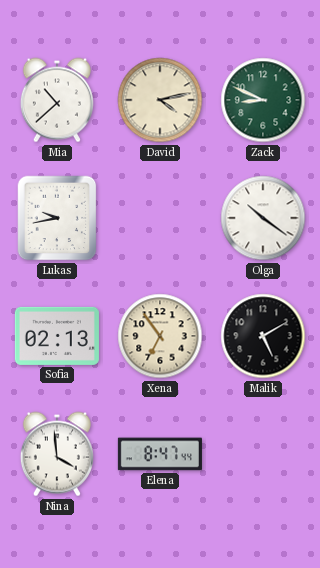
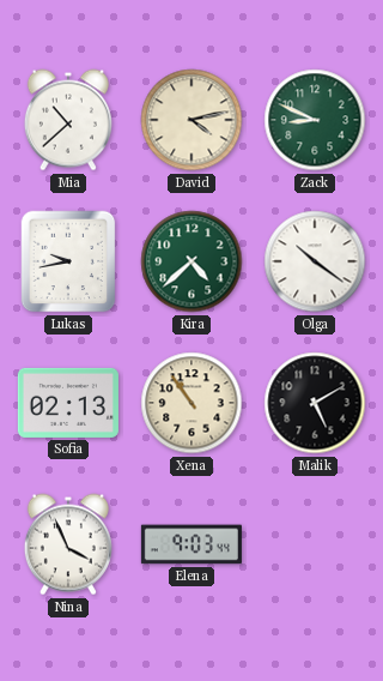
Kira: none -> 4:38 (191, 261)
Xena: 6:54 -> 10:54 (191, 403)
Nina: 3:59 -> 3:56 (68, 544)
Elena: 8:47 -> 9:03 (191, 544)
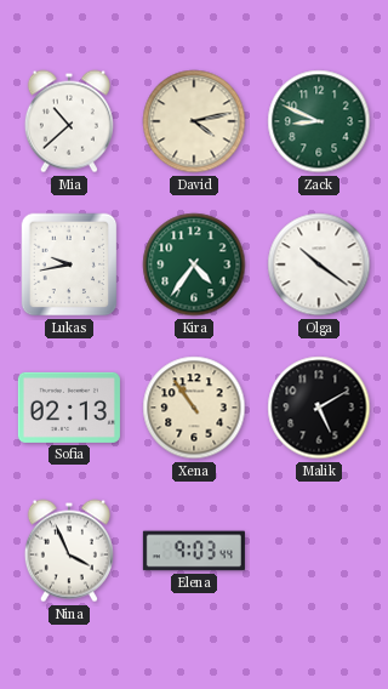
Kira: 4:38 -> 4:36 (194, 264)
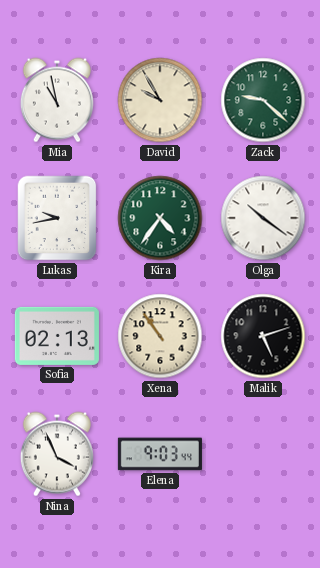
Mia: 10:38 -> 10:58 (57, 100)
David: 4:13 -> 9:55 (160, 100)
Zack: 8:49 -> 9:22 (263, 100)
Malik: 5:10 -> 5:12 (263, 336)
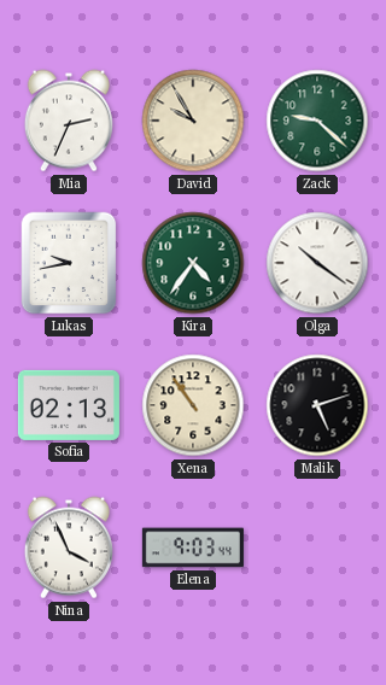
Mia: 10:58 -> 2:34 (69, 121)
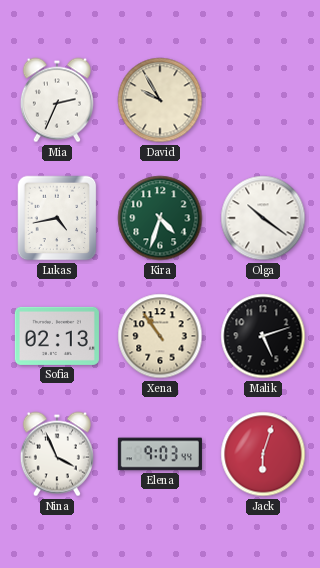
Zack: 9:22 -> none (317, 121)
Lukas: 9:43 -> 4:43 (57, 218)
Kira: 4:36 -> 4:33 (160, 218)
Jack: none -> 6:03 (263, 454)
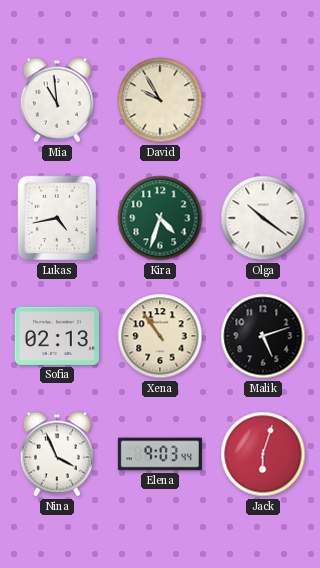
Mia: 2:34 -> 10:59 (57, 100)
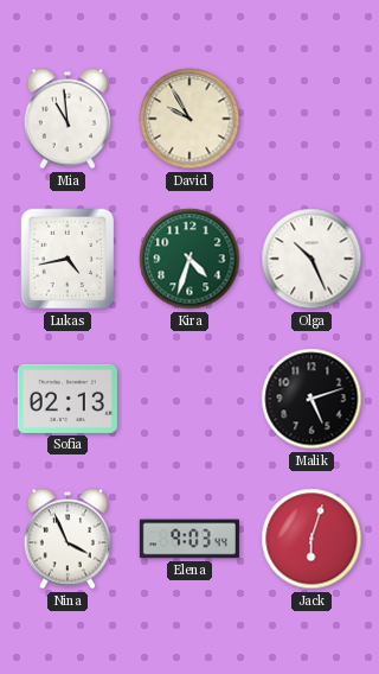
Olga: 10:21 -> 10:26 (311, 259)
Xena: 10:54 -> none (160, 336)
